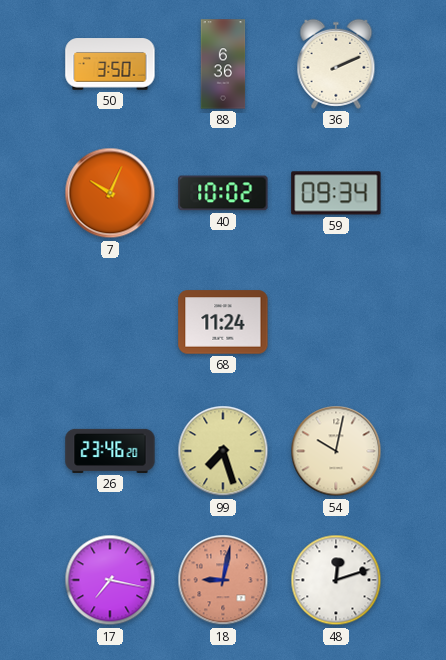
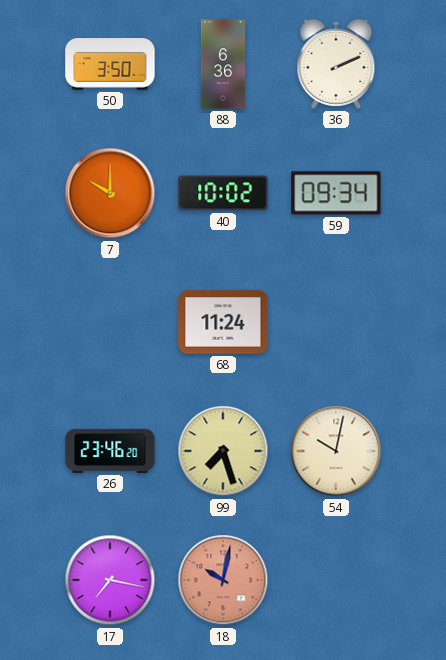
7: 10:04 -> 10:00 (110, 193)
18: 9:02 -> 10:02 (223, 580)
48: 12:12 -> none (336, 580)
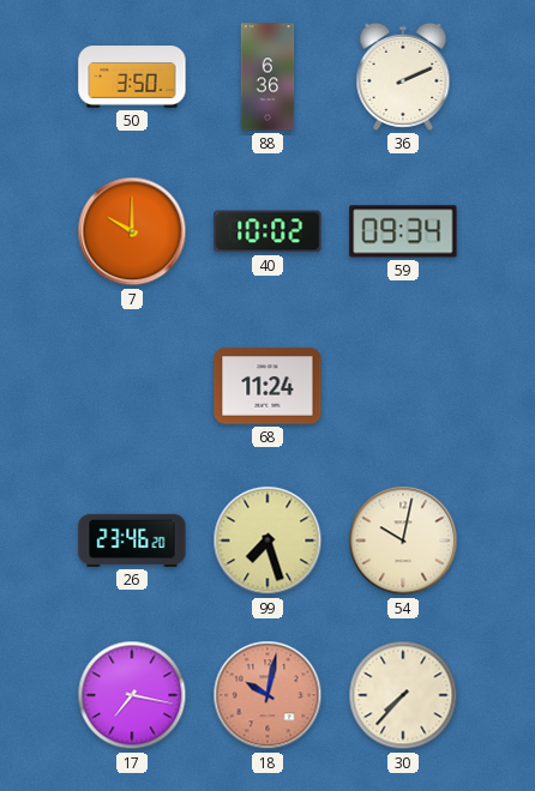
30: none -> 7:37 (403, 695)
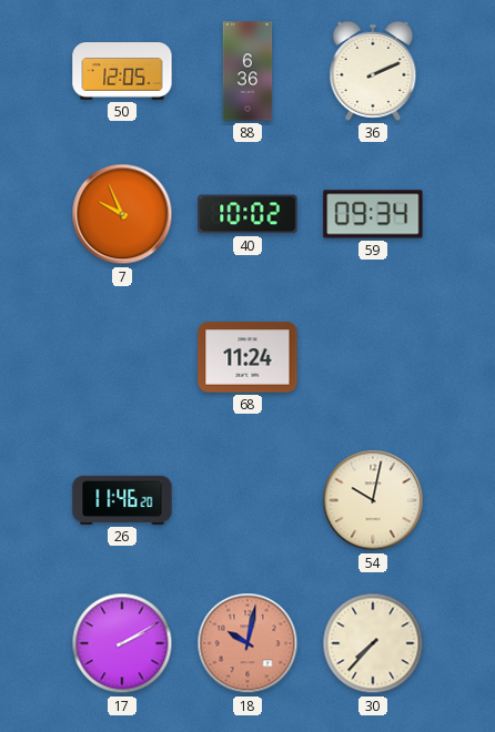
50: 3:50 -> 12:05 (122, 71)
7: 10:00 -> 9:56 (122, 214)
26: 23:46 -> 11:46 (122, 500)
99: 7:27 -> none (267, 541)
17: 7:17 -> 2:10 (122, 643)
